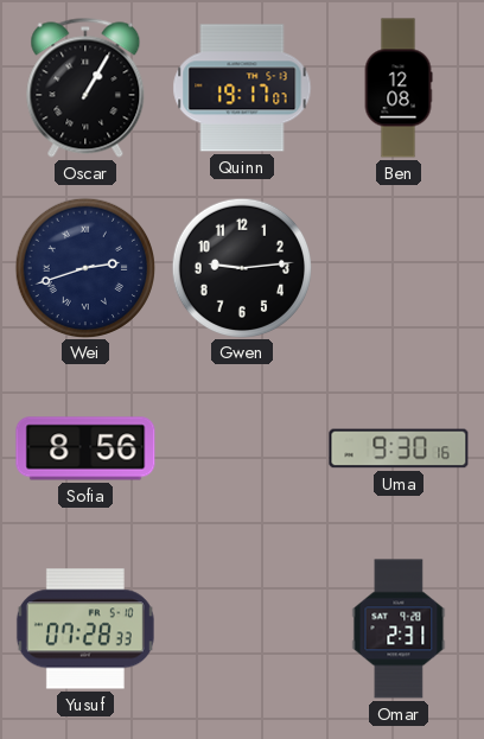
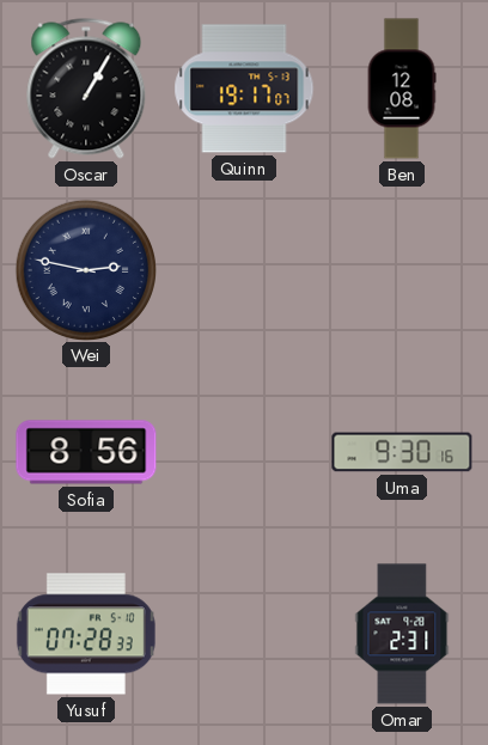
Wei: 2:42 -> 2:47 (85, 269)
Gwen: 9:14 -> none (241, 267)
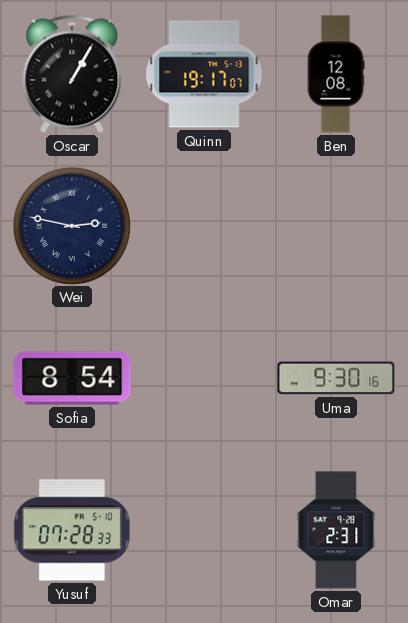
Sofia: 8:56 -> 8:54 (72, 378)
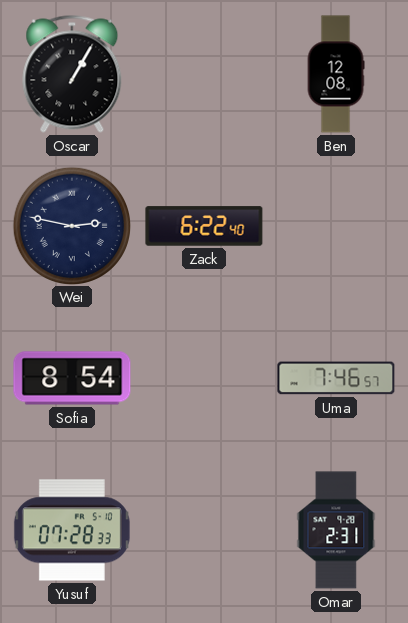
Quinn: 19:17 -> none (204, 74)
Zack: none -> 6:22 (204, 226)
Uma: 9:30 -> 7:46 (336, 378)
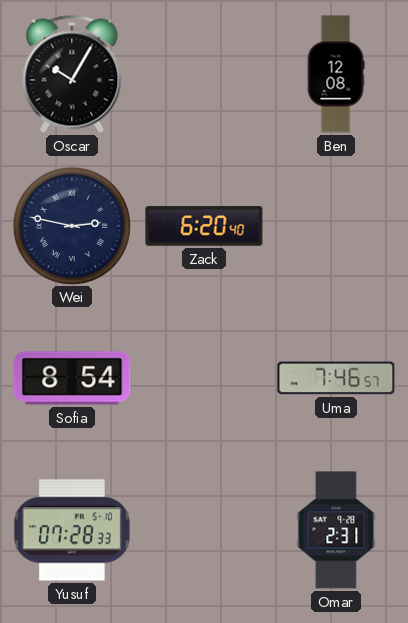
Oscar: 1:05 -> 10:05 (72, 74)
Zack: 6:22 -> 6:20 (204, 226)
